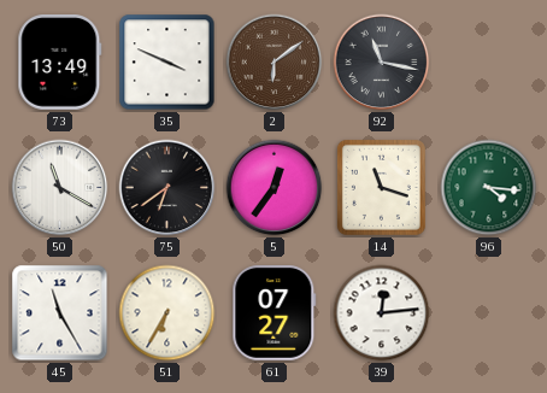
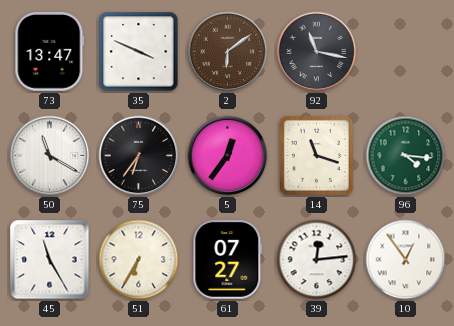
73: 13:49 -> 13:47 (50, 52)
75: 6:39 -> 6:36 (139, 156)
10: none -> 12:54 (406, 260)
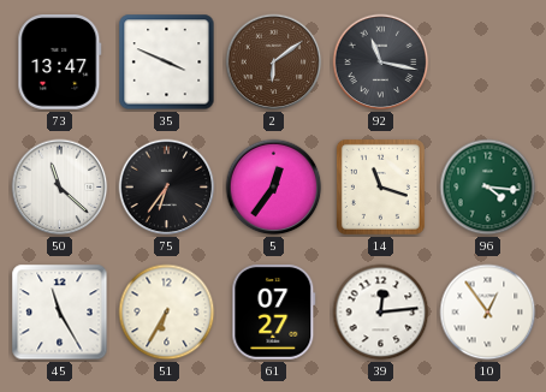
50: 11:20 -> 11:22 (60, 188)
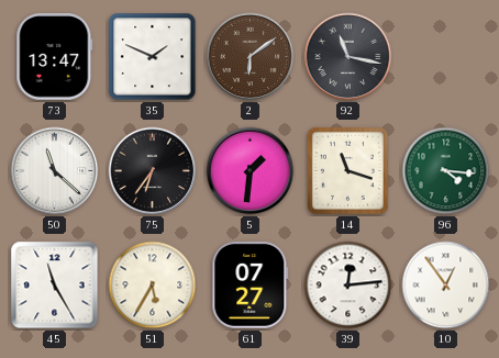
35: 3:49 -> 1:49 (153, 57)
5: 12:36 -> 1:31 (251, 171)
51: 6:35 -> 5:35 (153, 286)
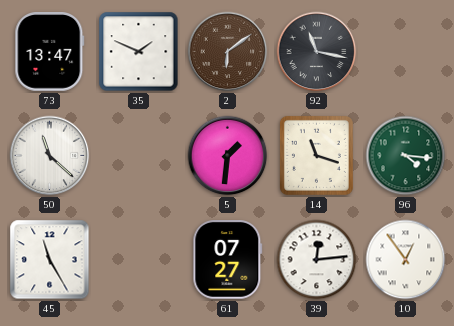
75: 6:36 -> none (153, 171)
51: 5:35 -> none (153, 286)
